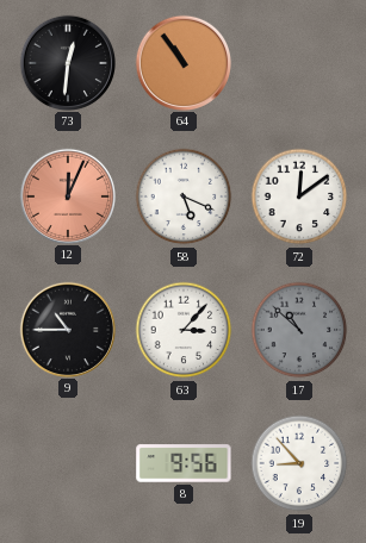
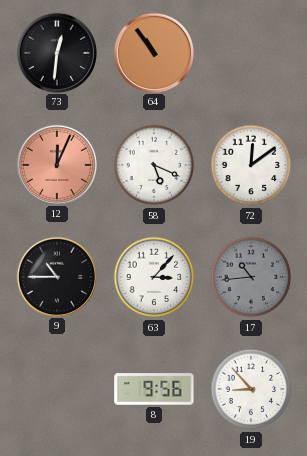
17: 10:52 -> 10:44 (251, 277)
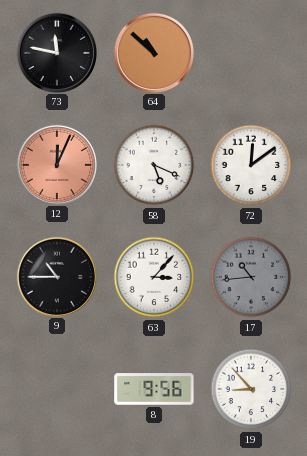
73: 12:31 -> 11:47 (56, 52)
64: 10:54 -> 10:52 (153, 52)
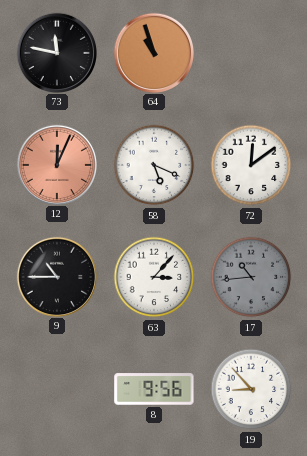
64: 10:52 -> 10:57 (153, 52)
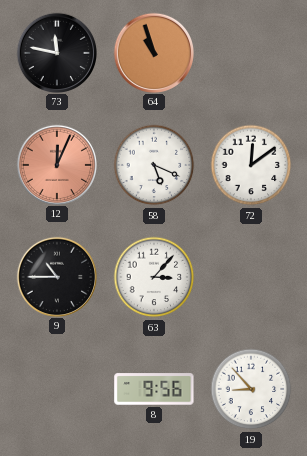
17: 10:44 -> none (251, 277)
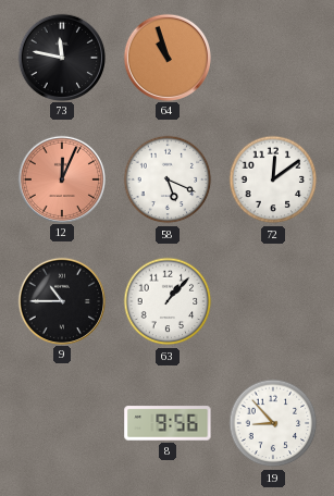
63: 3:07 -> 1:07 (168, 301)
